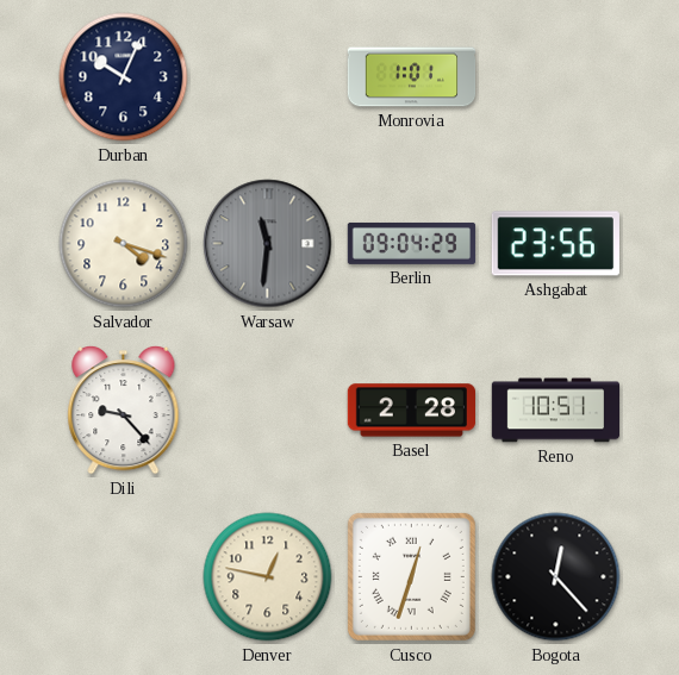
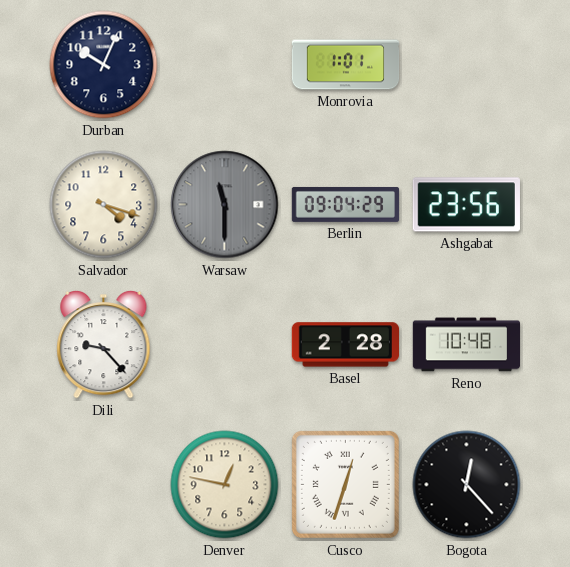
Warsaw: 11:31 -> 11:30 (225, 205)
Reno: 10:51 -> 10:48 (467, 345)
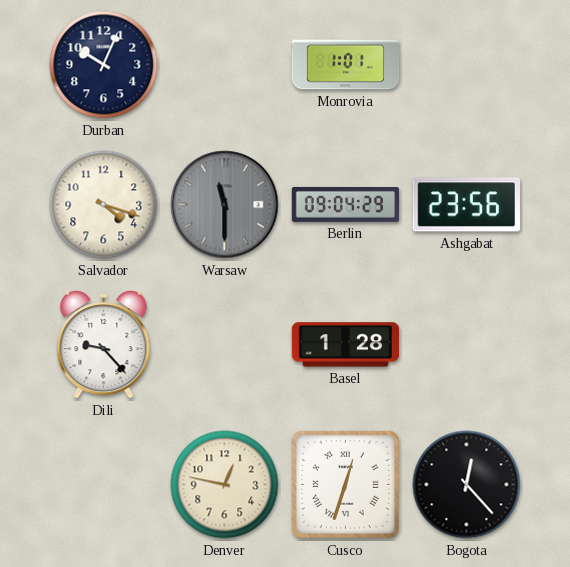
Basel: 2:28 -> 1:28 (345, 345)
Reno: 10:48 -> none (467, 345)
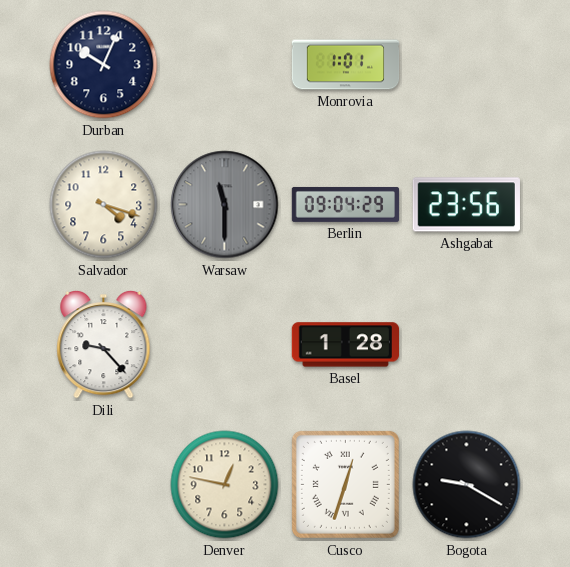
Bogota: 12:23 -> 9:20 (467, 485)
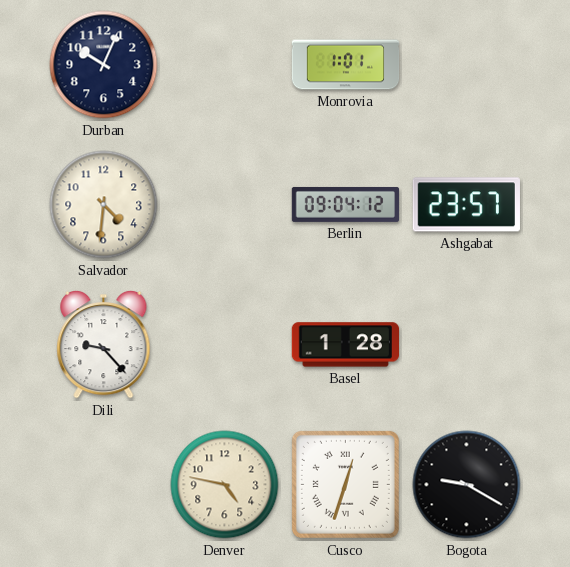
Salvador: 4:18 -> 4:31 (104, 205)
Warsaw: 11:30 -> none (225, 205)
Berlin: 09:04:29 -> 09:04:12 (346, 204)
Ashgabat: 23:56 -> 23:57 (466, 205)
Denver: 12:47 -> 4:47 (225, 485)
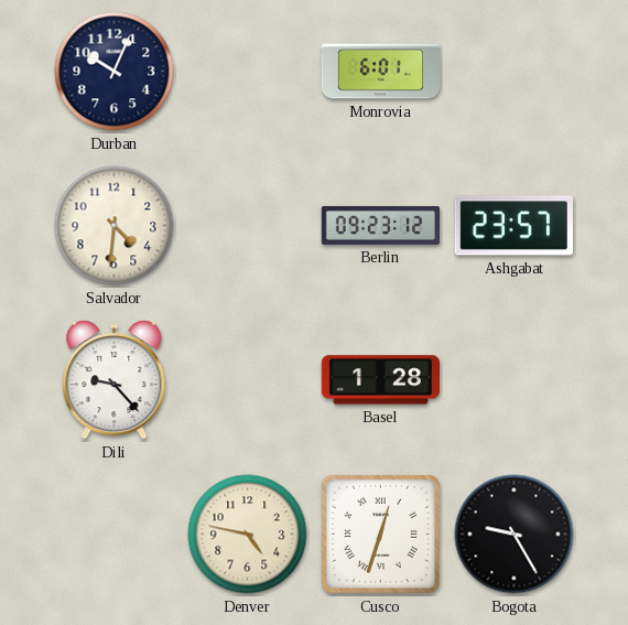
Monrovia: 1:01 -> 6:01 (381, 72)
Berlin: 09:04 -> 09:23 (381, 225)
Bogota: 9:20 -> 9:25 (515, 535)
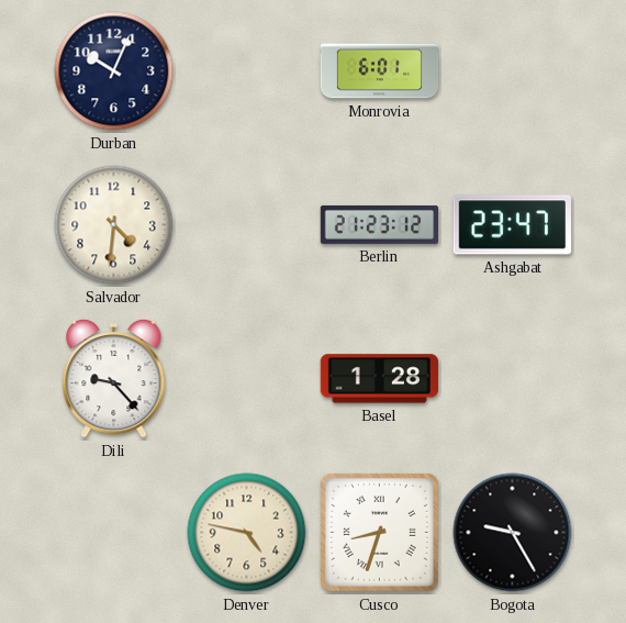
Berlin: 09:23 -> 21:23 (380, 224)
Ashgabat: 23:57 -> 23:47 (512, 225)
Cusco: 12:33 -> 8:33 (379, 532)
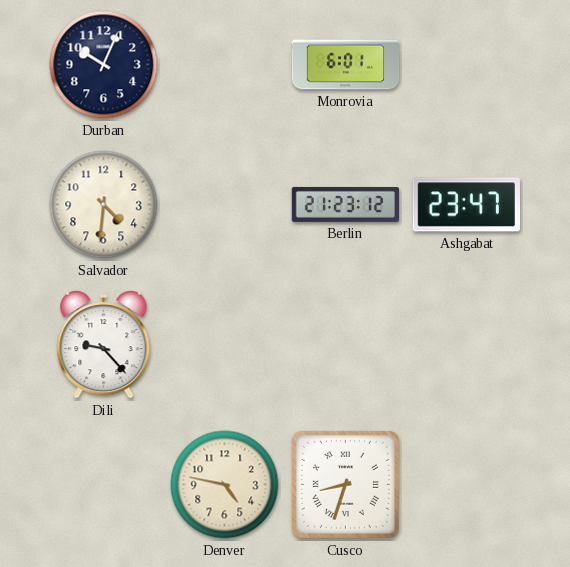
Basel: 1:28 -> none (379, 379)
Bogota: 9:25 -> none (513, 533)
